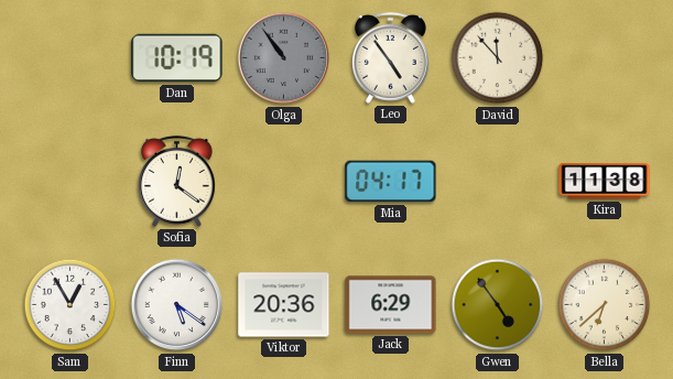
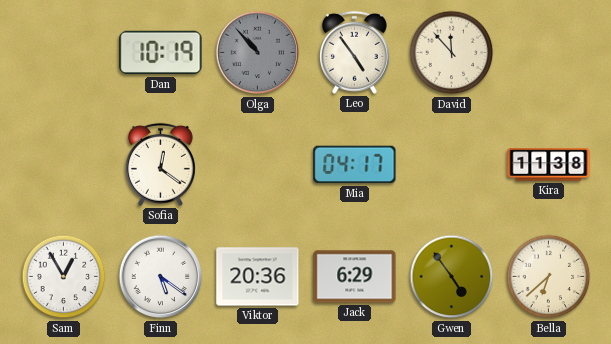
Olga: 10:54 -> 10:53 (258, 53)
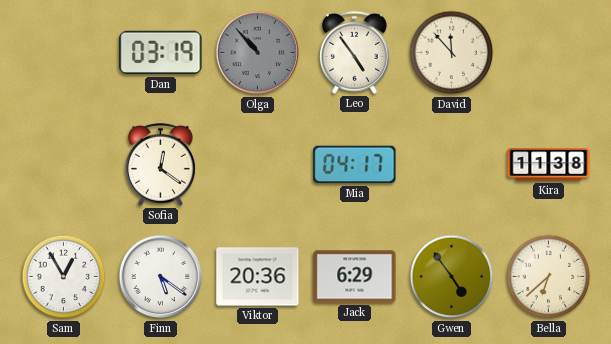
Dan: 10:19 -> 03:19 (161, 53)
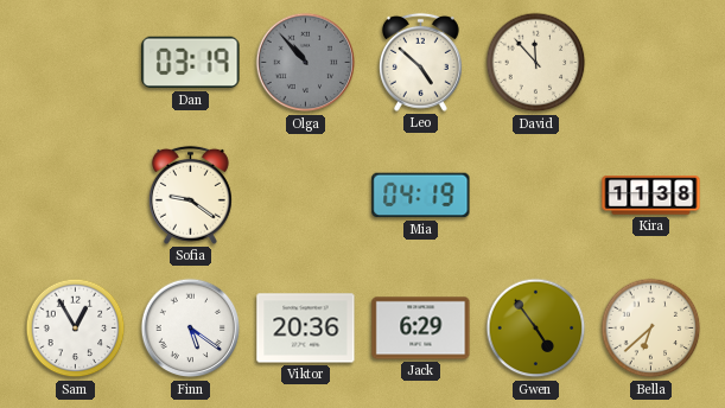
Leo: 4:54 -> 4:52 (420, 62)
Sofia: 12:21 -> 9:21 (190, 195)
Mia: 04:17 -> 04:19 (421, 196)
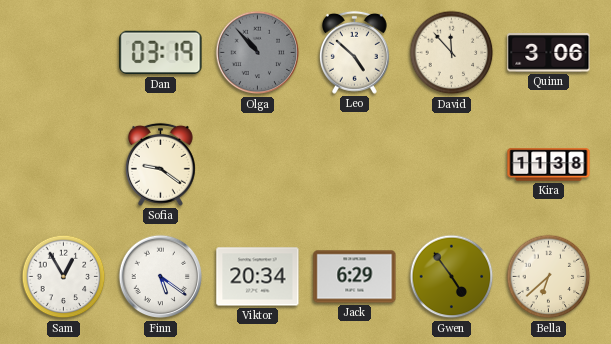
Quinn: none -> 3:06 (549, 53)
Mia: 04:19 -> none (421, 196)
Viktor: 20:36 -> 20:34 (258, 277)
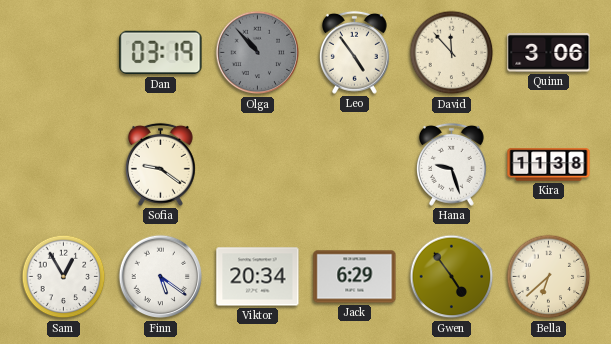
Leo: 4:52 -> 4:54 (354, 52)
Hana: none -> 9:27 (451, 164)
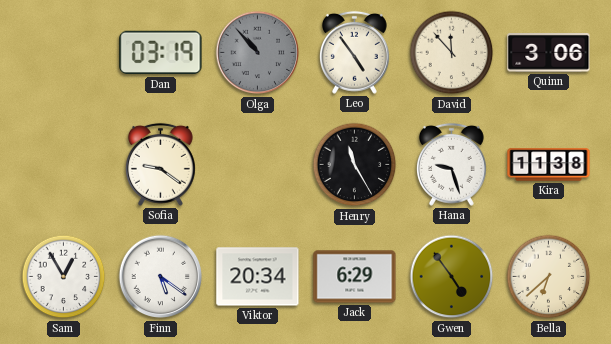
Henry: none -> 11:25 (355, 165)
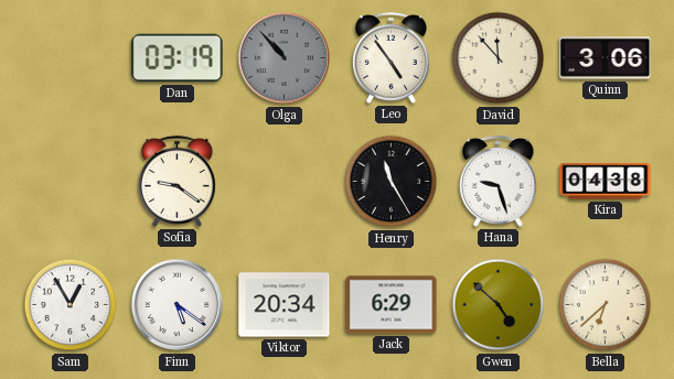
Kira: 11:38 -> 04:38 (606, 182)
Gwen: 4:54 -> 4:52 (499, 305)
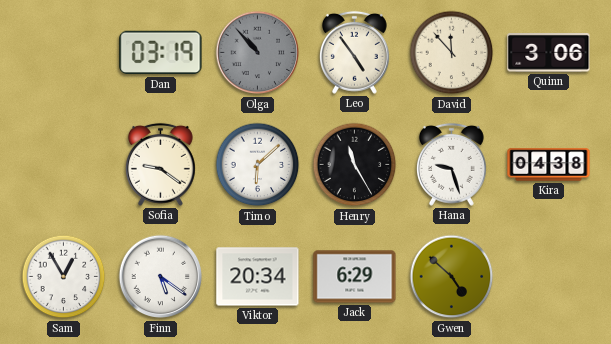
Timo: none -> 6:08 (258, 165)
Bella: 6:38 -> none (606, 305)
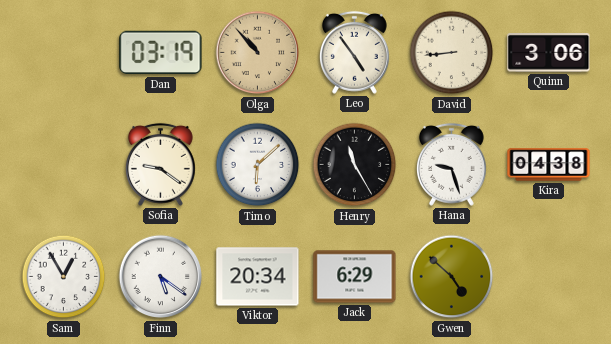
Olga dial: grey -> champagne (258, 53)
David: 11:53 -> 8:44 (452, 53)
